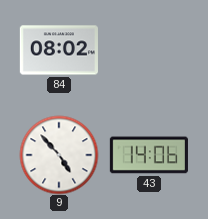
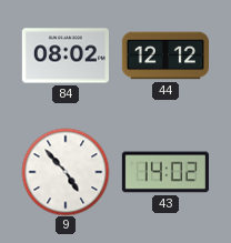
44: none -> 12:12 (164, 55)
43: 14:06 -> 14:02 (165, 172)
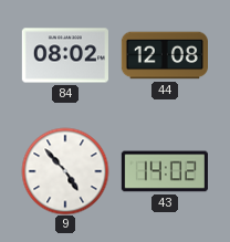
44: 12:12 -> 12:08 (164, 55)
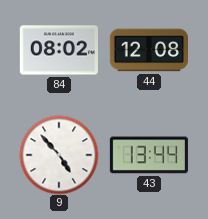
43: 14:02 -> 13:44 (149, 155)
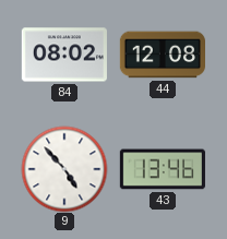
43: 13:44 -> 13:46 (163, 169)
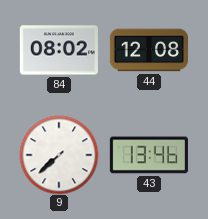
9: 4:53 -> 7:38 (59, 155)
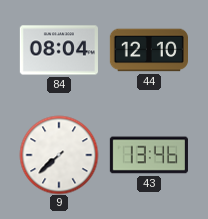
84: 08:02 -> 08:04 (59, 50)
44: 12:08 -> 12:10 (148, 50)
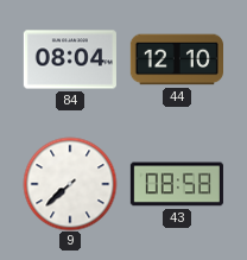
43: 13:46 -> 08:58 (177, 184)
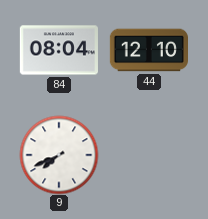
9: 7:38 -> 7:41 (59, 155)
43: 08:58 -> none (177, 184)
